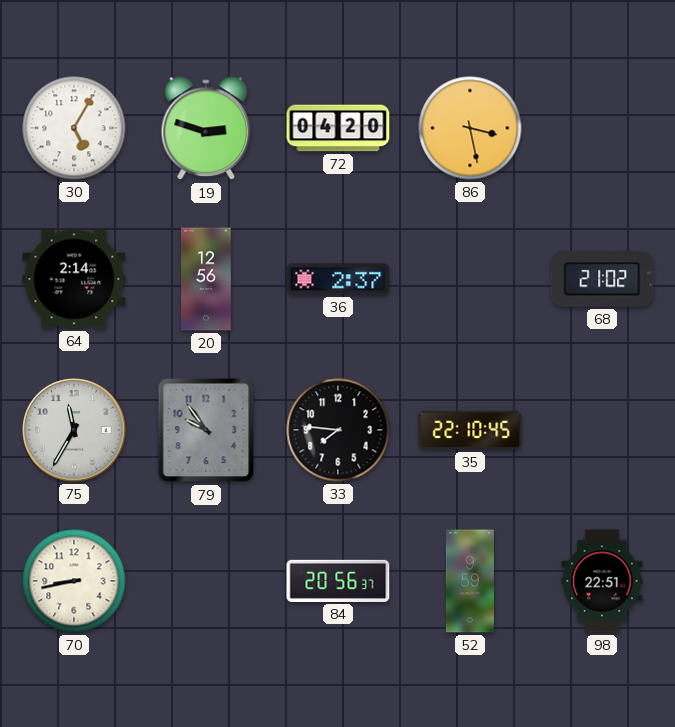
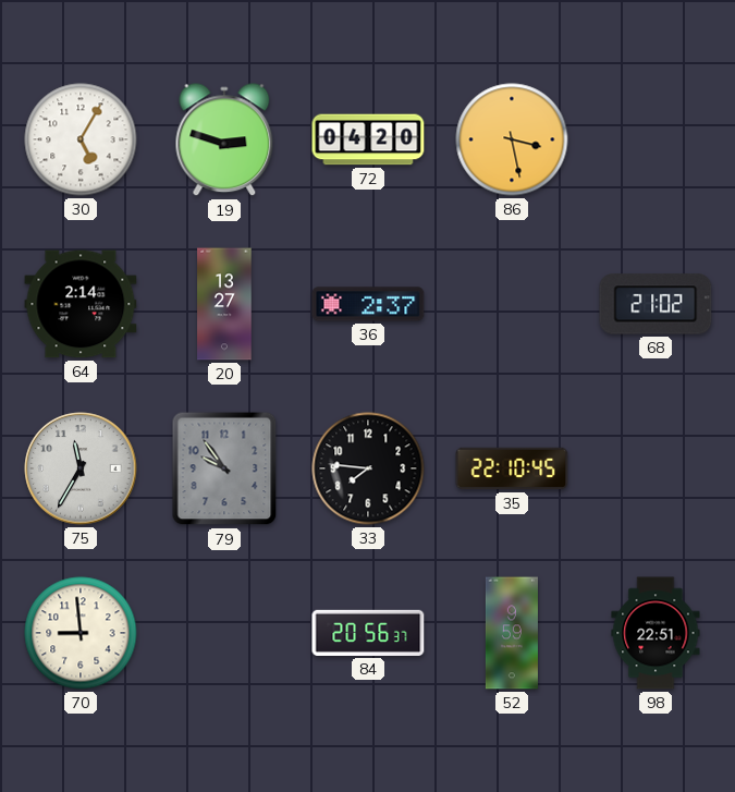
20: 12:56 -> 13:27 (224, 304)
70: 8:43 -> 8:59 (81, 633)
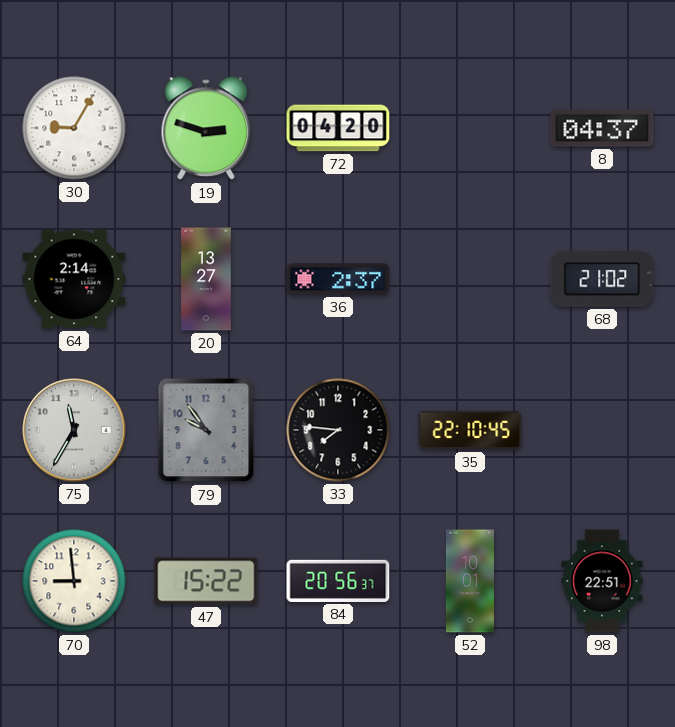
30: 5:05 -> 9:05 (74, 128)
86: 3:28 -> none (512, 139)
8: none -> 04:37 (602, 128)
47: none -> 15:22 (206, 581)
52: 9:59 -> 10:01 (470, 581)
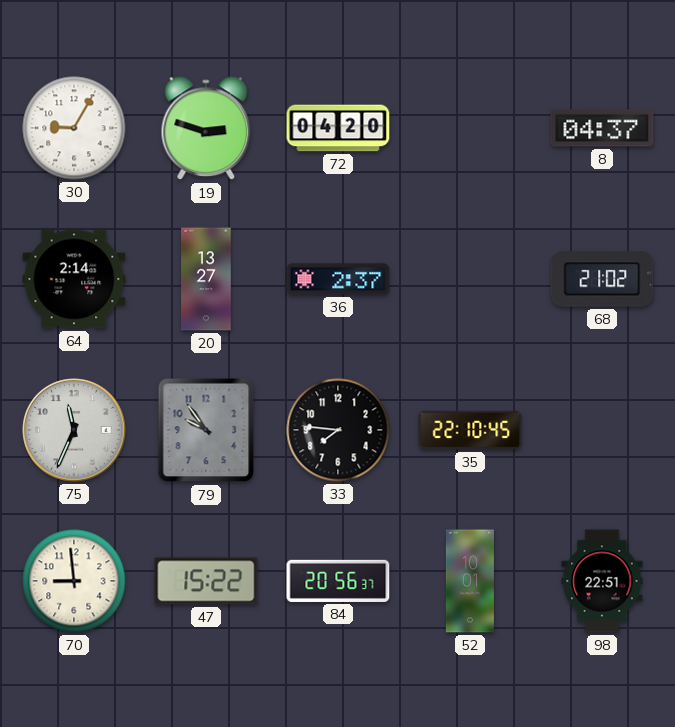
75: 11:35 -> 11:34 (74, 430)
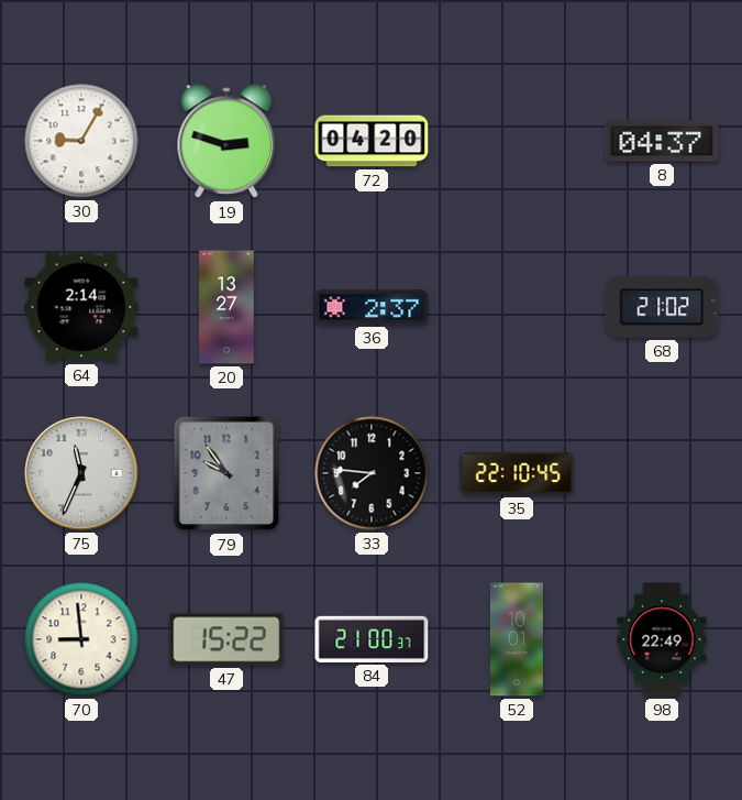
84: 20:56 -> 21:00 (372, 639)
98: 22:51 -> 22:49 (662, 639)
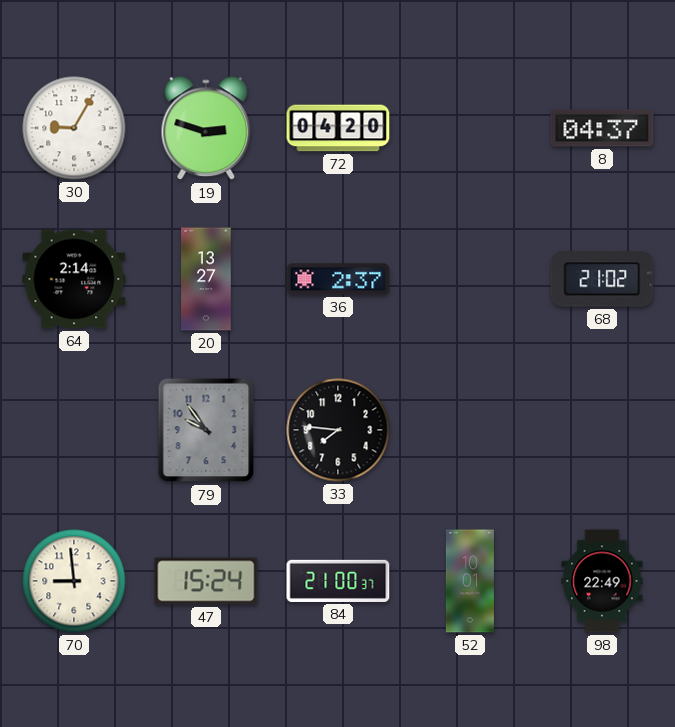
75: 11:34 -> none (81, 473)
35: 22:10 -> none (517, 473)
47: 15:22 -> 15:24 (206, 581)
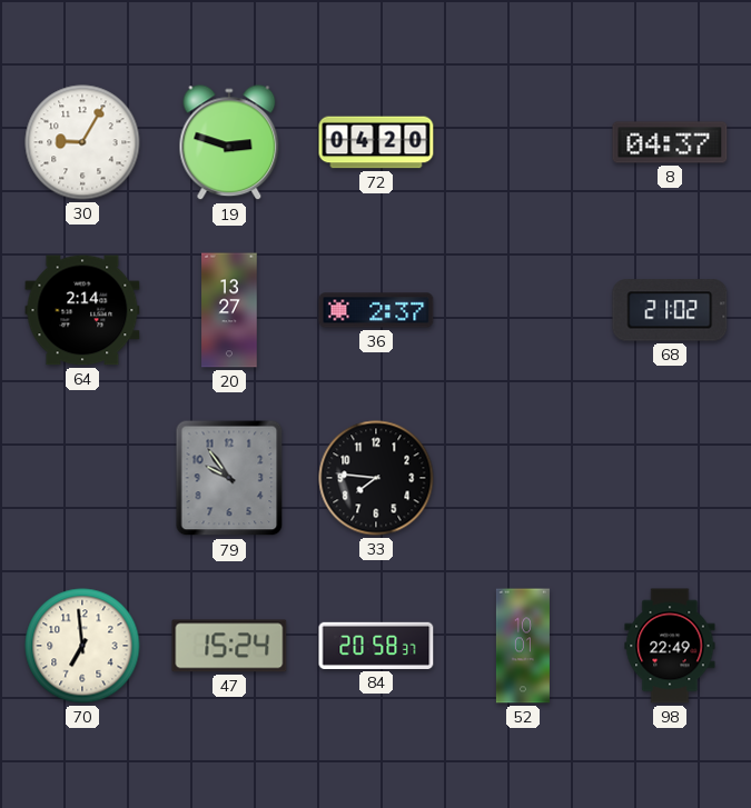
70: 8:59 -> 6:59 (82, 646)
84: 21:00 -> 20:58 (376, 646)
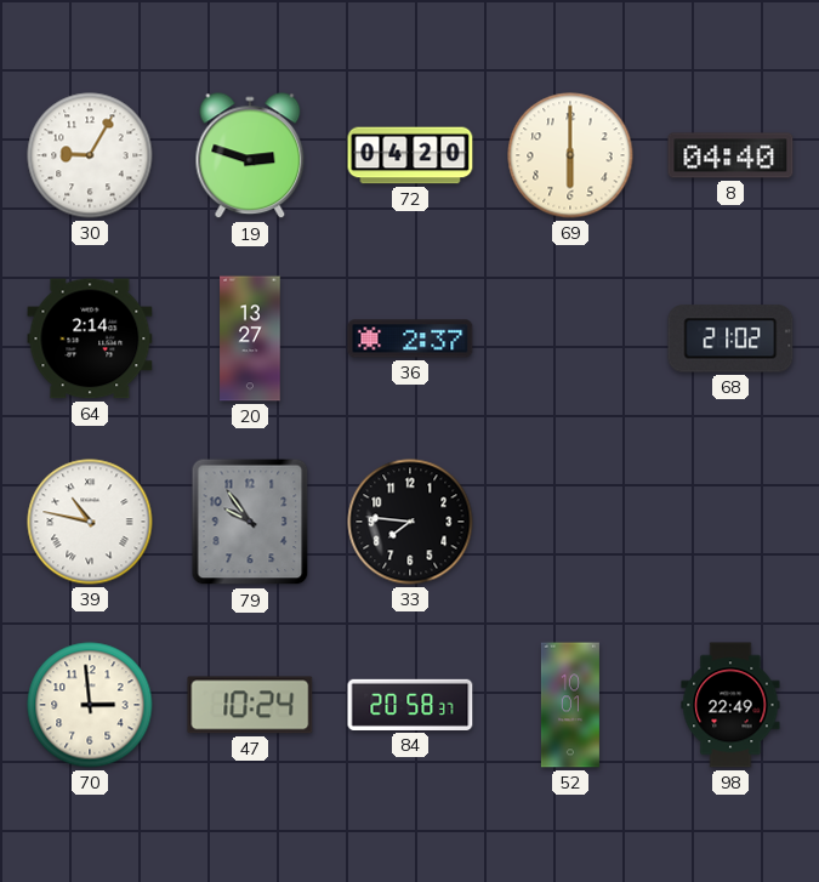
69: none -> 6:00 (570, 155)
8: 04:37 -> 04:40 (730, 155)
39: none -> 10:47 (90, 522)
70: 6:59 -> 2:59 (90, 705)
47: 15:24 -> 10:24 (250, 705)
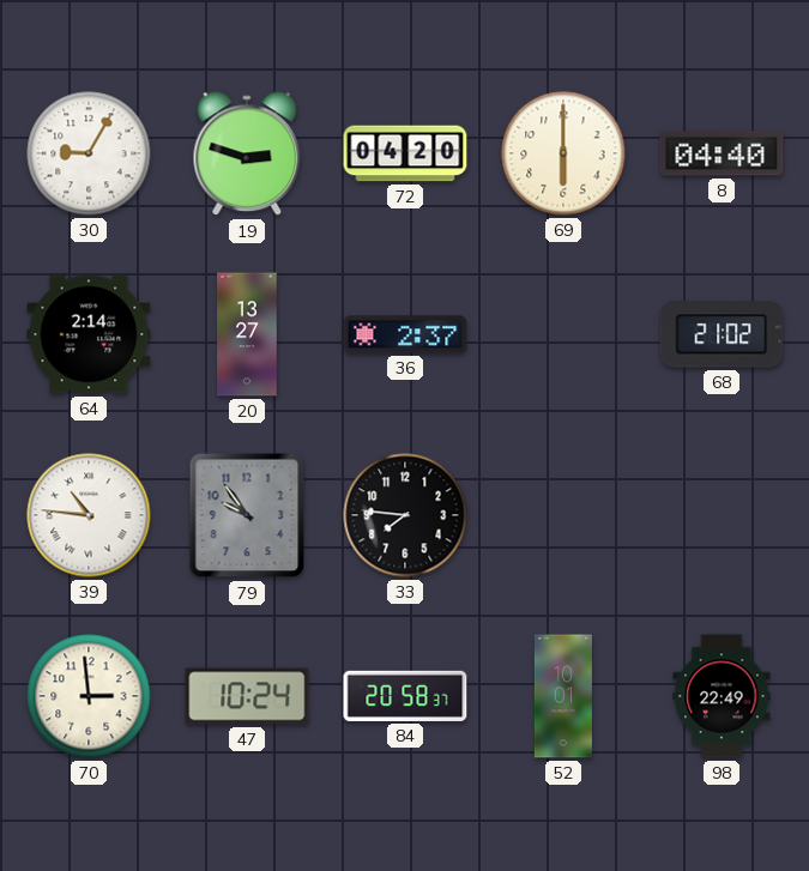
39: 10:47 -> 10:46 (89, 515)
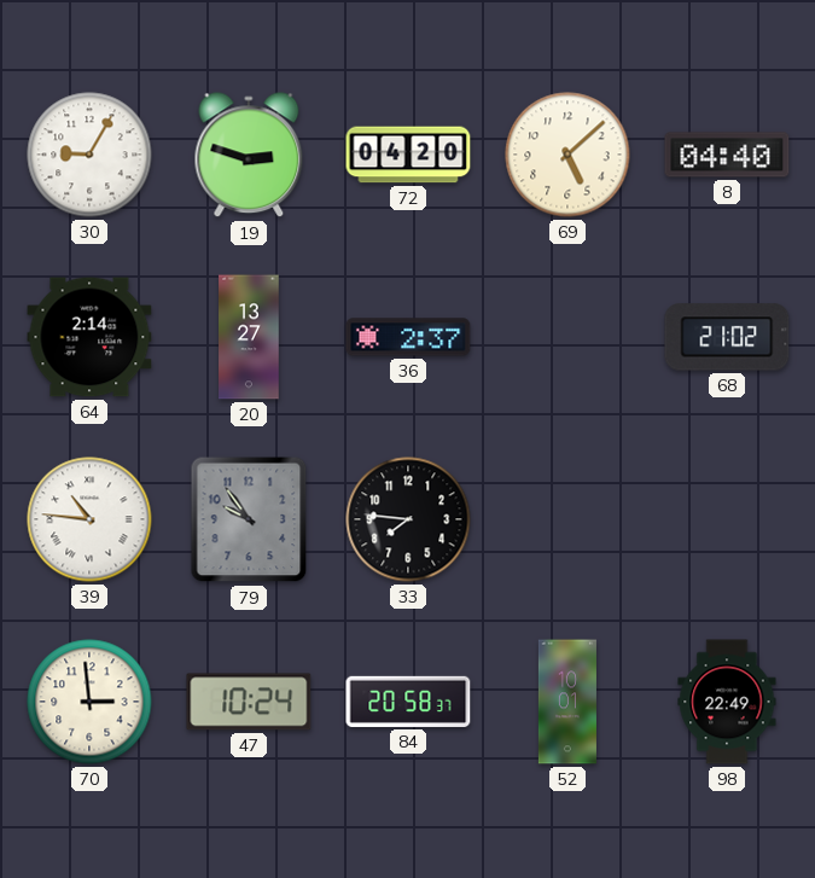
69: 6:00 -> 5:08 (567, 155)
